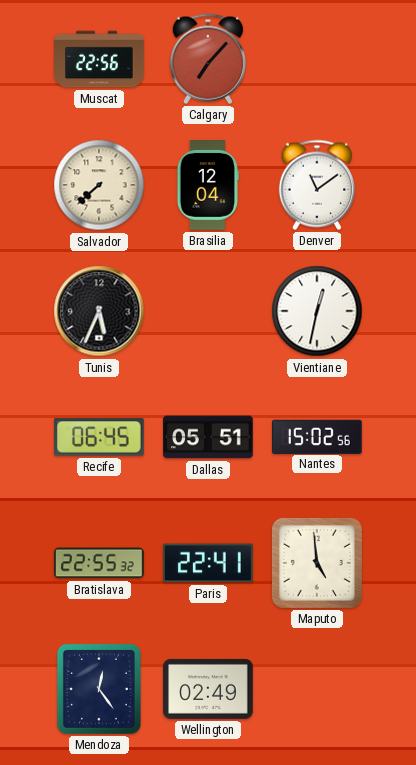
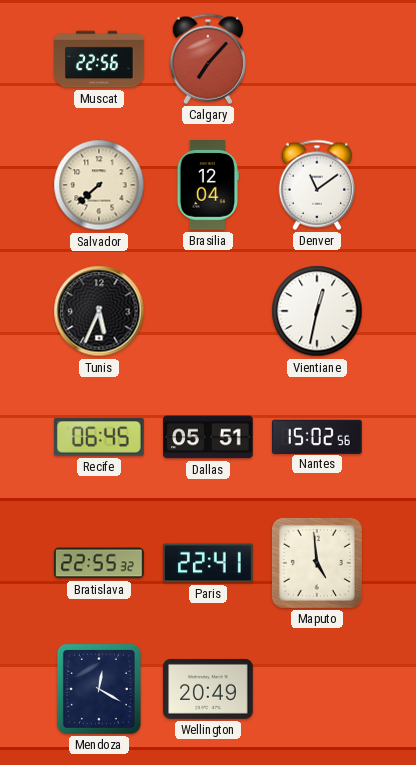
Mendoza: 12:24 -> 12:20 (99, 689)
Wellington: 02:49 -> 20:49 (209, 689)
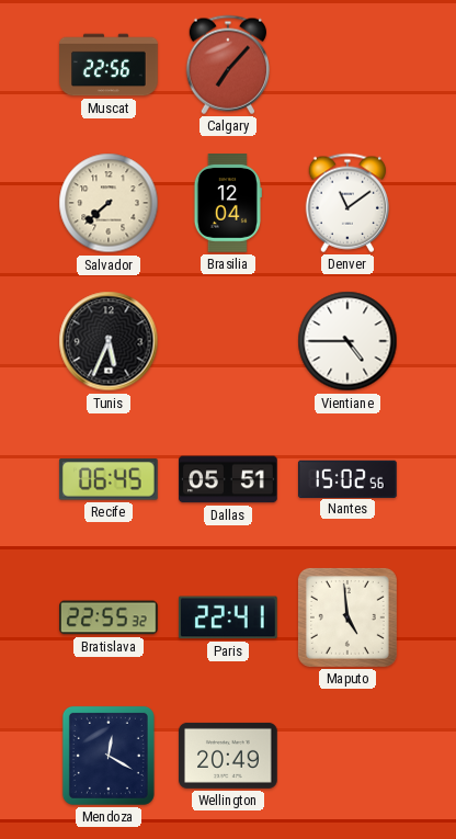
Vientiane: 12:32 -> 4:45 (347, 341)
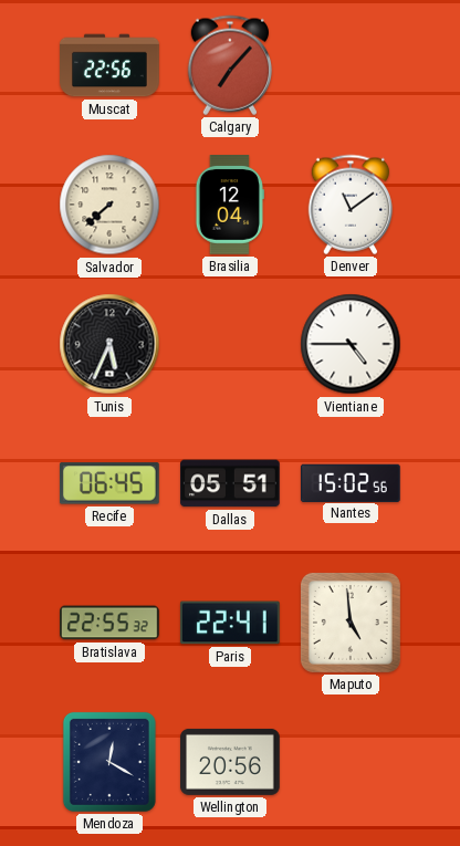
Wellington: 20:49 -> 20:56 (231, 762)
